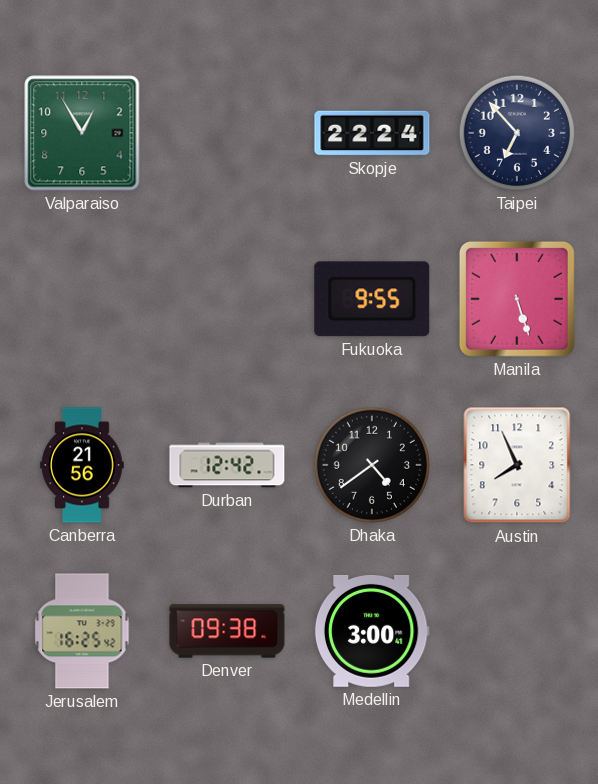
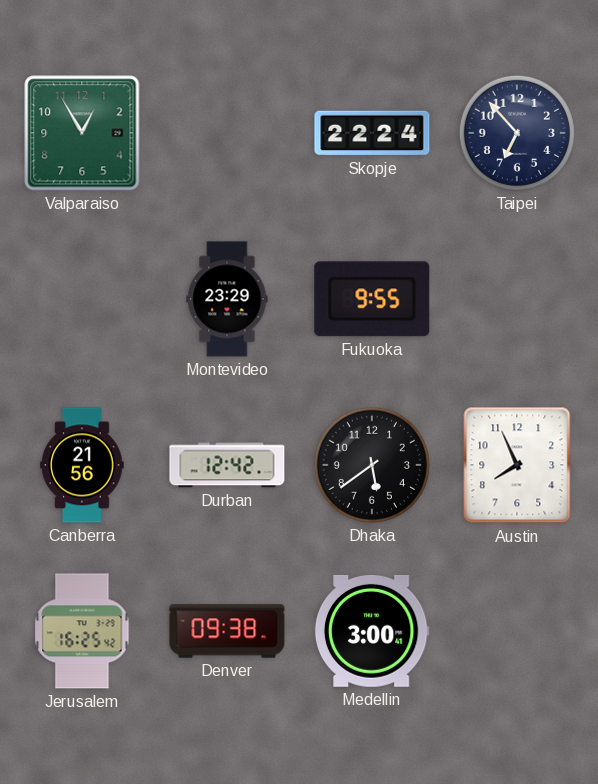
Montevideo: none -> 23:29 (227, 299)
Manila: 5:27 -> none (517, 299)
Dhaka: 4:39 -> 5:39 (372, 465)
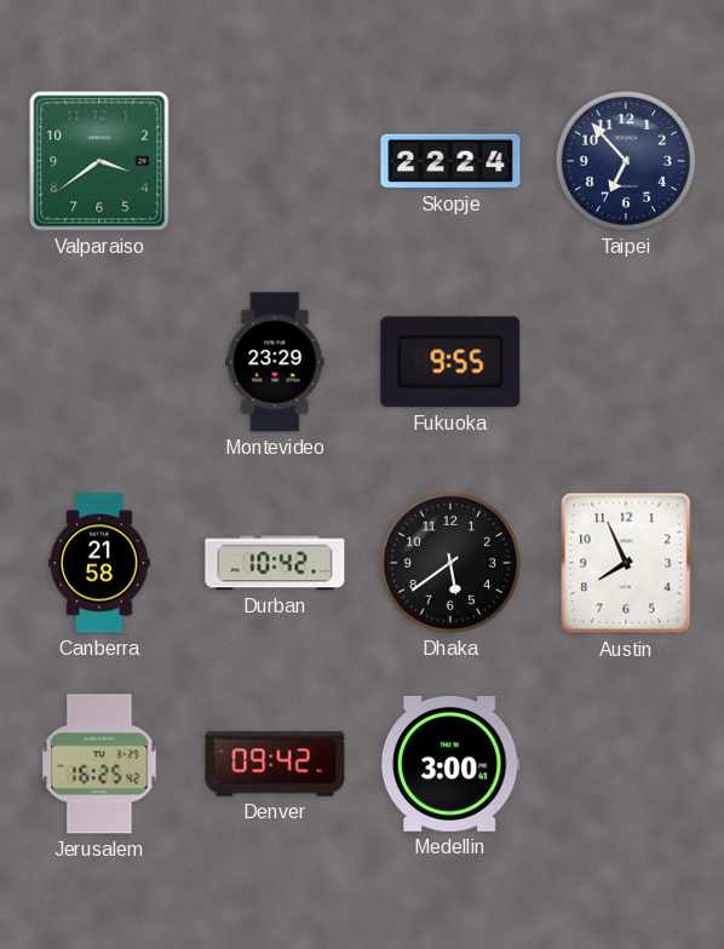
Valparaiso: 12:55 -> 3:39 (99, 161)
Canberra: 21:56 -> 21:58 (99, 563)
Durban: 12:42 -> 10:42 (275, 563)
Denver: 09:38 -> 09:42 (275, 764)
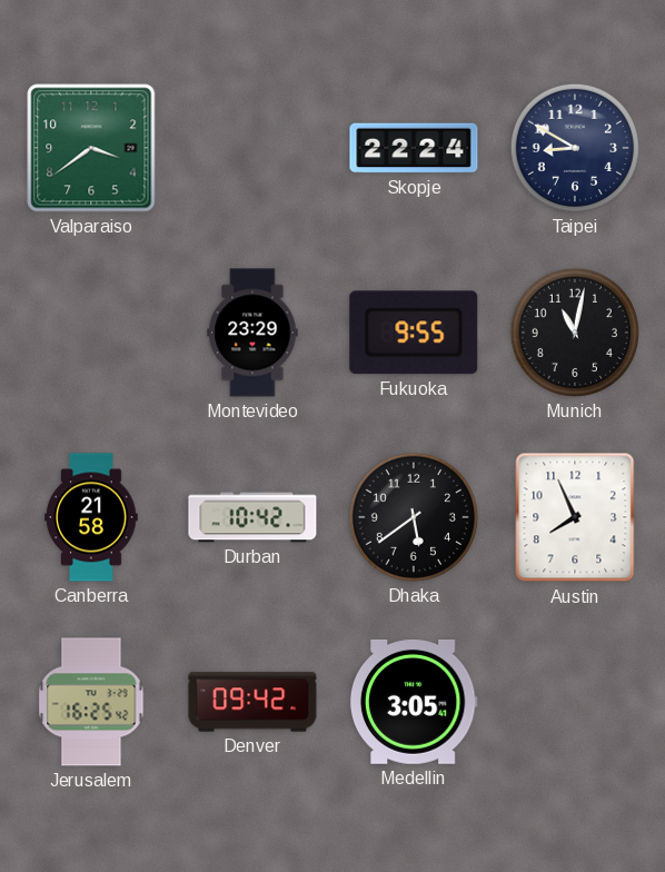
Taipei: 6:53 -> 8:50 (575, 148)
Munich: none -> 11:02 (575, 333)
Medellin: 3:00 -> 3:05 (414, 702)
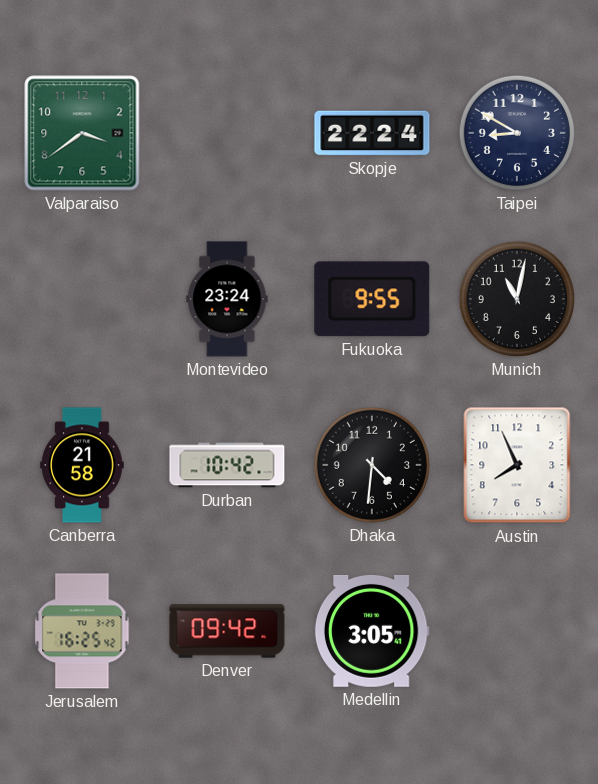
Montevideo: 23:29 -> 23:24 (227, 299)
Dhaka: 5:39 -> 4:31 (372, 465)
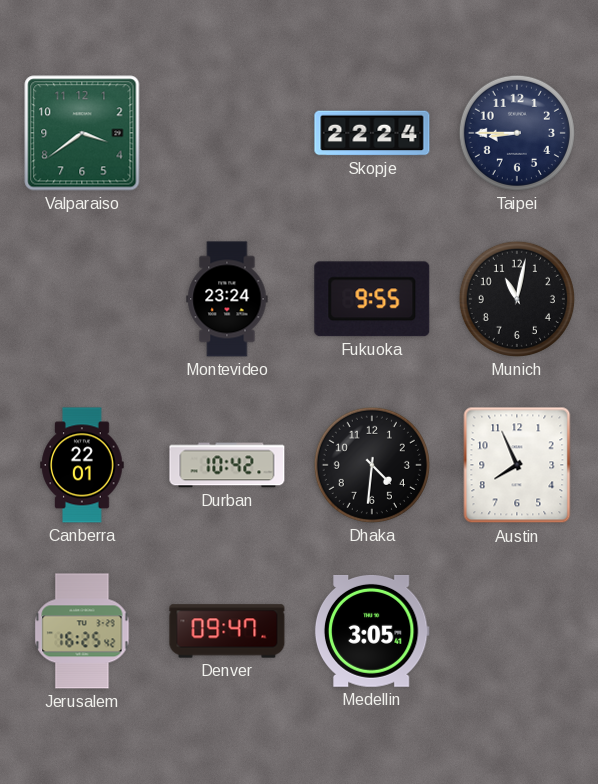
Taipei: 8:50 -> 8:45 (517, 133)
Canberra: 21:58 -> 22:01 (82, 465)
Denver: 09:42 -> 09:47 (227, 631)
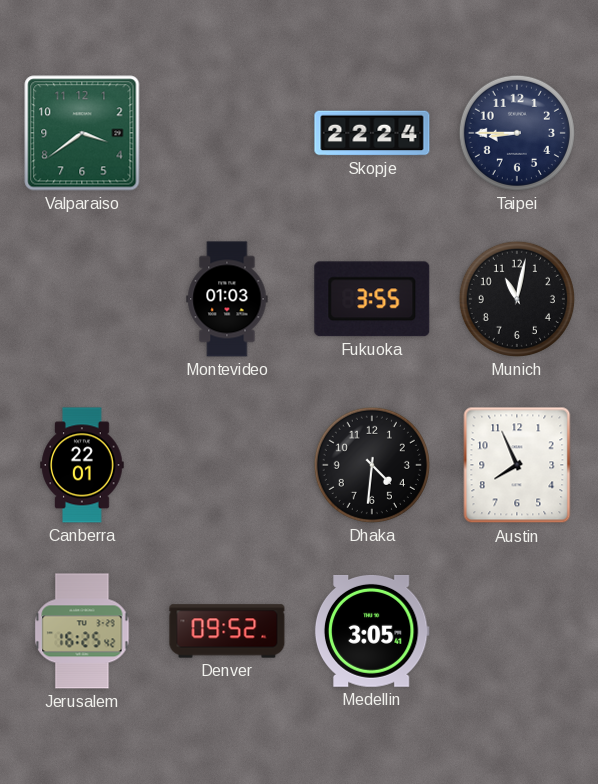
Montevideo: 23:24 -> 01:03 (227, 299)
Fukuoka: 9:55 -> 3:55 (372, 299)
Durban: 10:42 -> none (227, 465)
Denver: 09:47 -> 09:52 (227, 631)
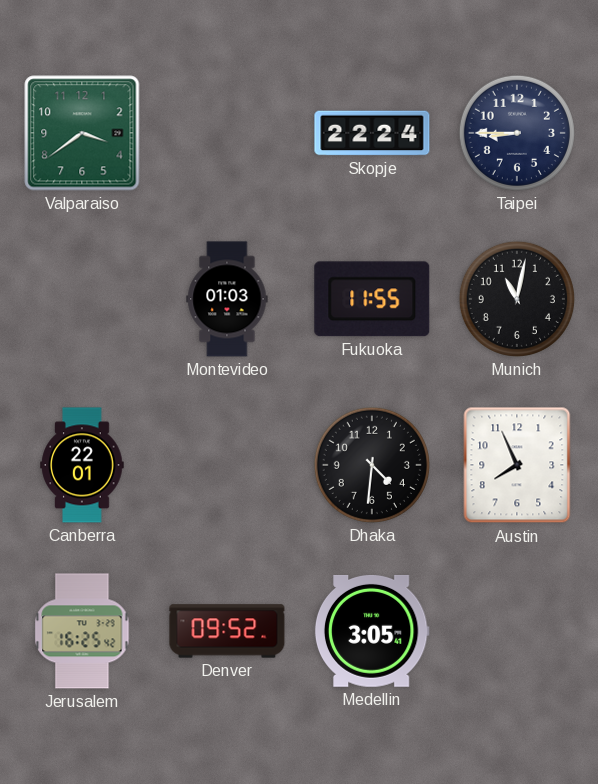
Fukuoka: 3:55 -> 11:55 (372, 299)
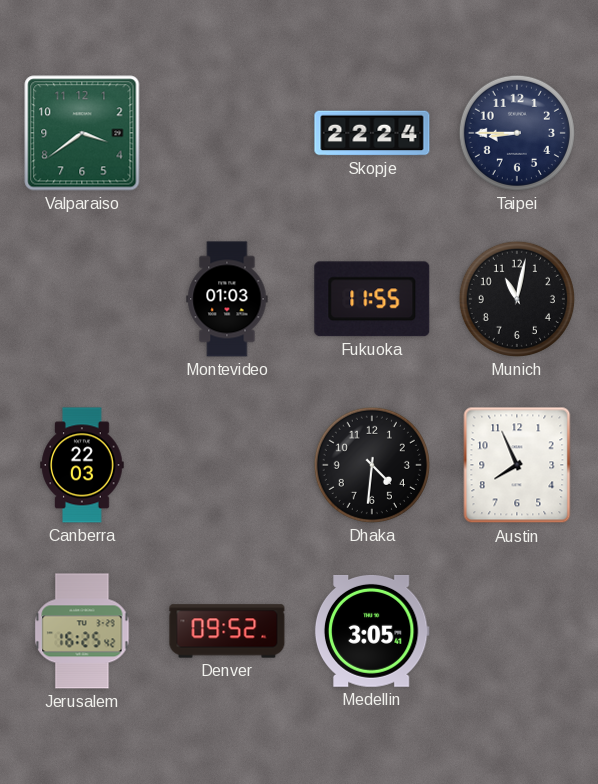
Canberra: 22:01 -> 22:03 (82, 465)
